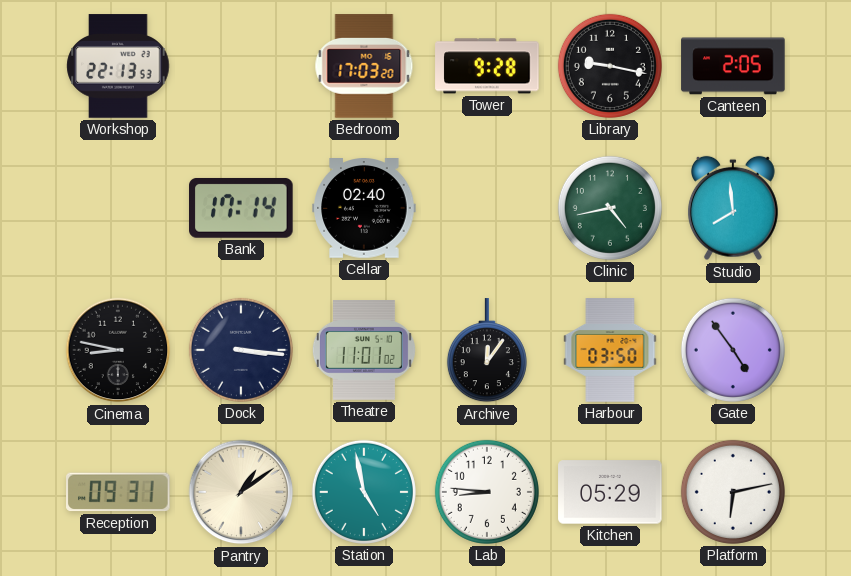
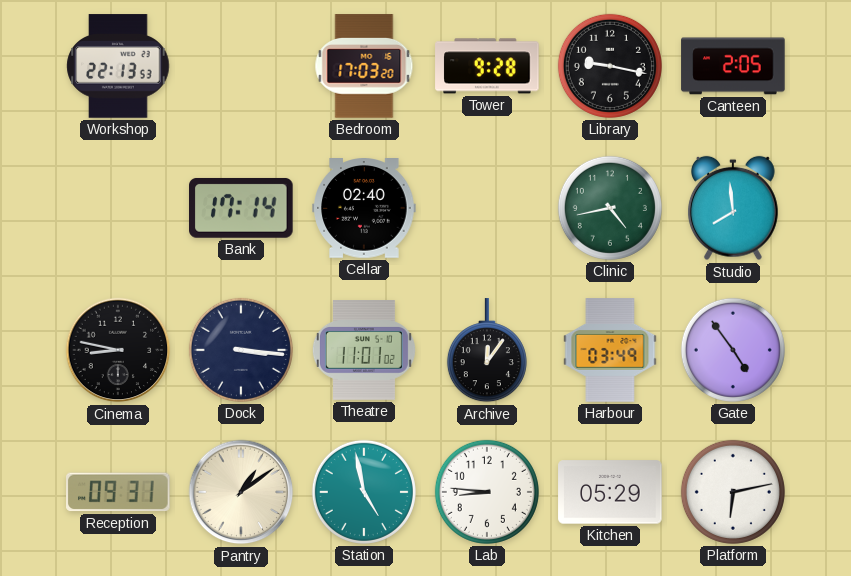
Harbour: 03:50 -> 03:49 (610, 350)
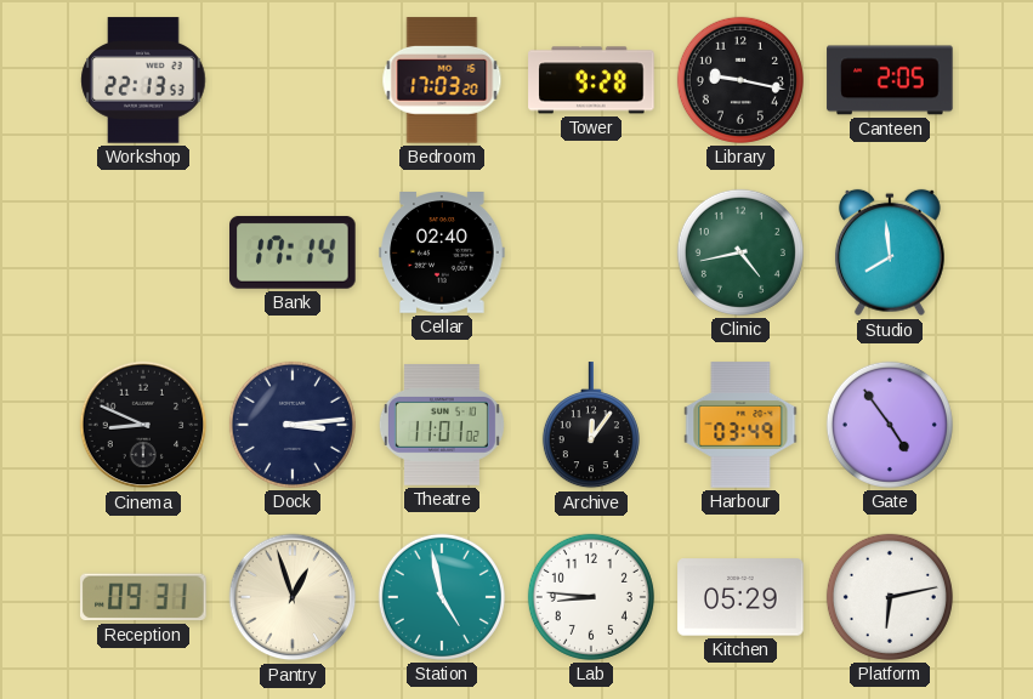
Cinema: 8:47 -> 8:49 (143, 425)
Dock: 3:16 -> 3:14 (293, 425)
Pantry: 1:09 -> 12:57 (293, 597)
